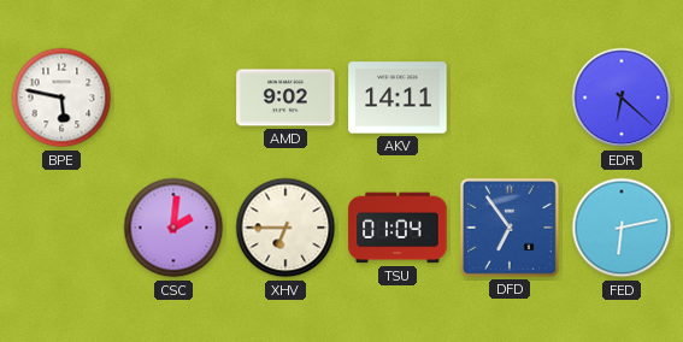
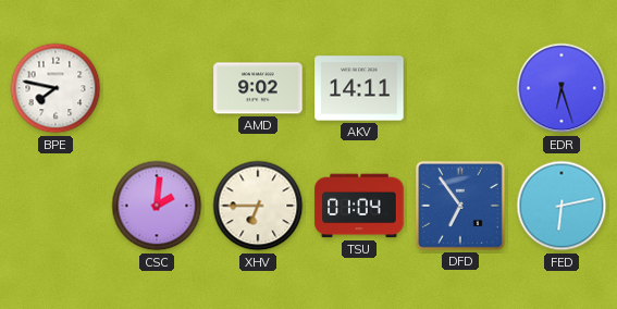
BPE: 5:47 -> 7:47 (55, 88)
EDR: 6:22 -> 6:27 (562, 88)
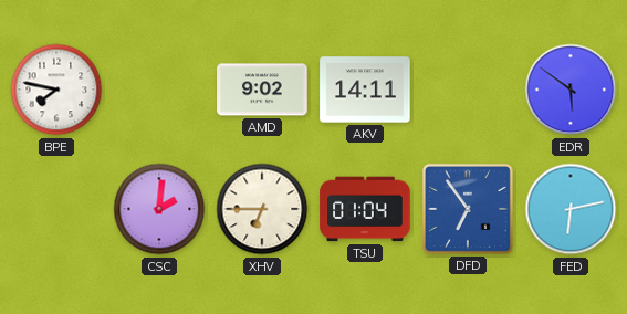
EDR: 6:27 -> 5:51 (571, 90)
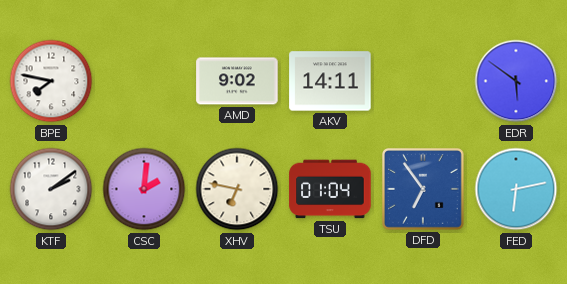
KTF: none -> 2:09 (51, 189)
XHV: 6:45 -> 6:47 (237, 189)
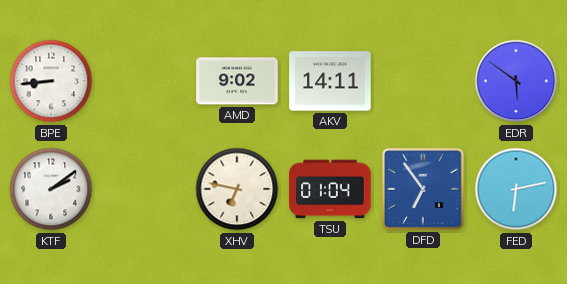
BPE: 7:47 -> 8:44 (51, 81)
CSC: 2:01 -> none (144, 189)
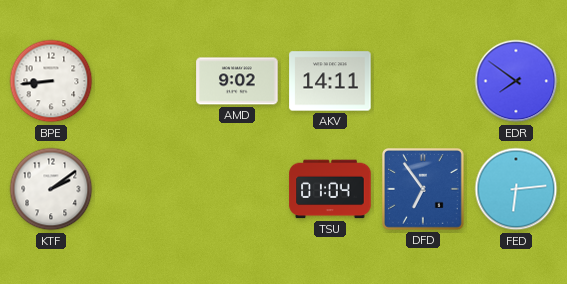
EDR: 5:51 -> 7:51 (516, 81)
XHV: 6:47 -> none (237, 189)
FED: 6:13 -> 6:14 (516, 189)
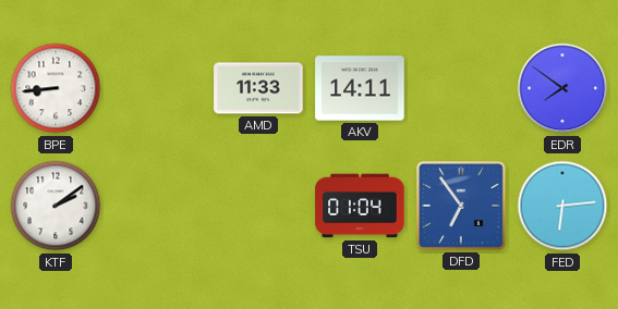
AMD: 9:02 -> 11:33 (258, 88)
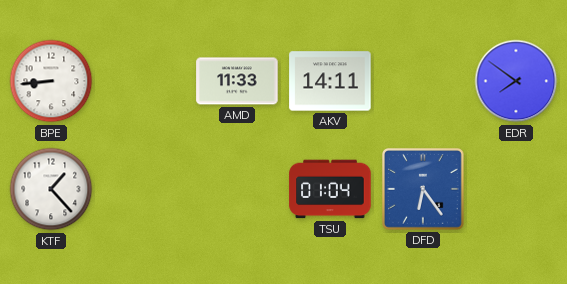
KTF: 2:09 -> 1:23 (51, 189)
DFD: 6:54 -> 6:24 (424, 190)
FED: 6:14 -> none (562, 206)
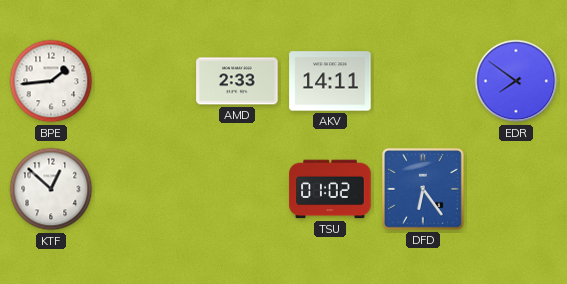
BPE: 8:44 -> 1:44 (51, 81)
AMD: 11:33 -> 2:33 (237, 81)
KTF: 1:23 -> 12:52 (51, 189)
TSU: 01:04 -> 01:02 (330, 189)
